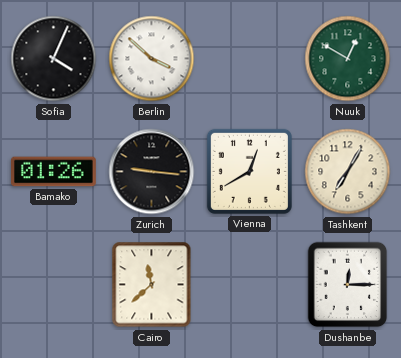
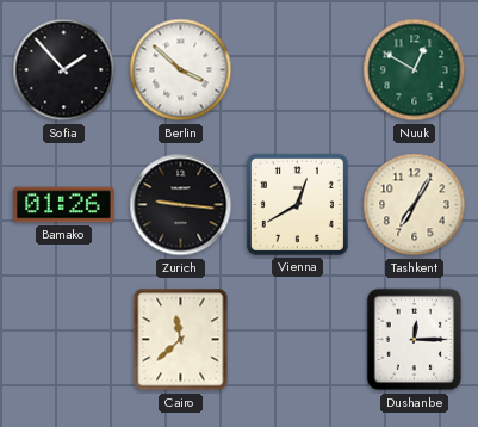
Sofia: 4:04 -> 1:53 (64, 70)
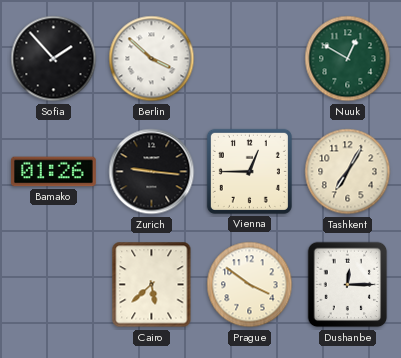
Vienna: 12:40 -> 12:45 (249, 171)
Cairo: 11:38 -> 5:38 (152, 285)
Prague: none -> 3:51 (250, 285)
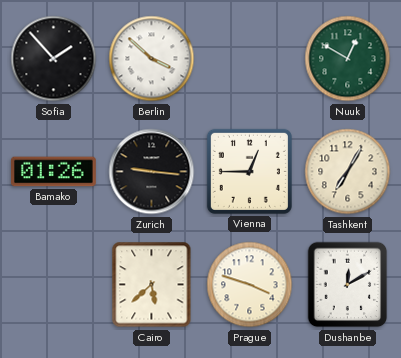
Prague: 3:51 -> 3:48 (250, 285)
Dushanbe: 12:15 -> 12:10 (348, 285)
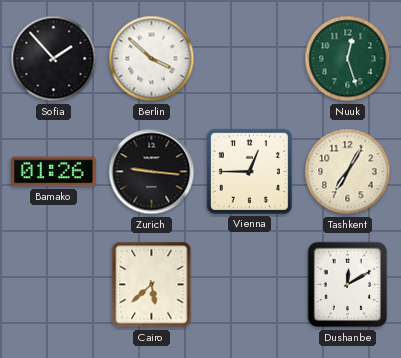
Nuuk: 12:50 -> 12:27 (348, 59)
Prague: 3:48 -> none (250, 285)
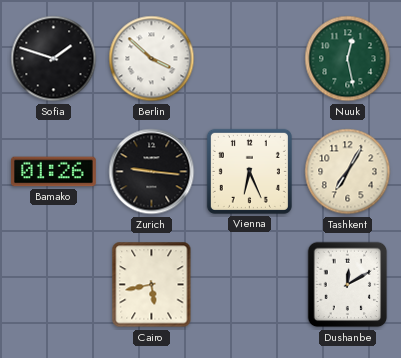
Sofia: 1:53 -> 1:48 (54, 59)
Nuuk: 12:27 -> 12:28 (348, 59)
Vienna: 12:45 -> 6:26 (249, 171)
Cairo: 5:38 -> 5:43 (152, 285)
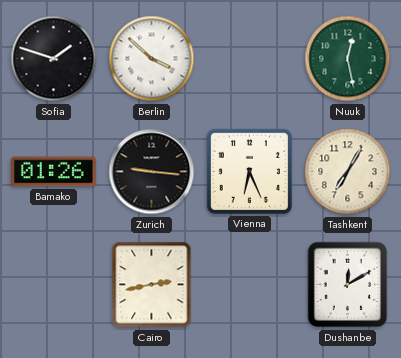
Cairo: 5:43 -> 2:43 (152, 285)
